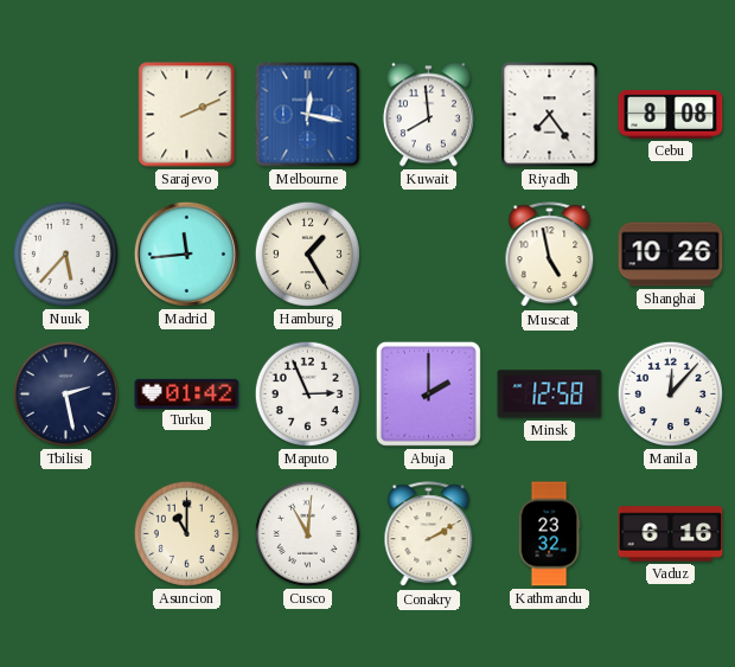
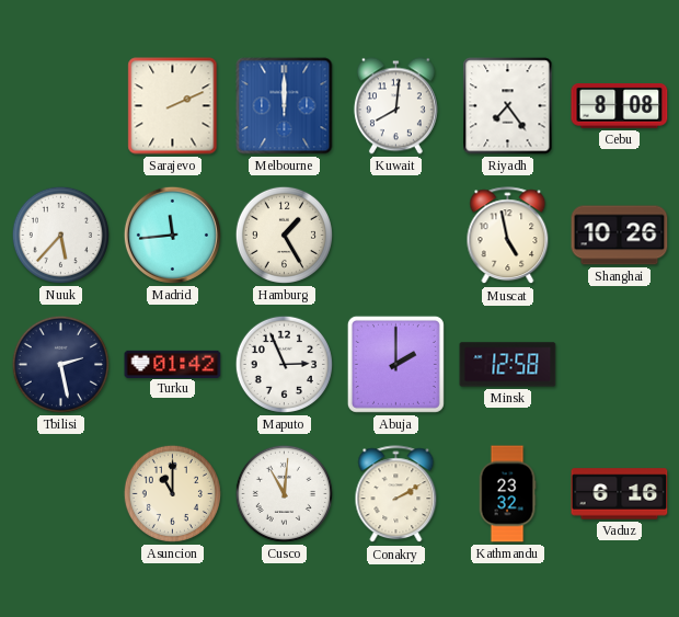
Melbourne: 12:17 -> 12:00 (285, 106)
Kuwait: 7:59 -> 8:01 (395, 106)
Manila: 12:07 -> none (670, 393)
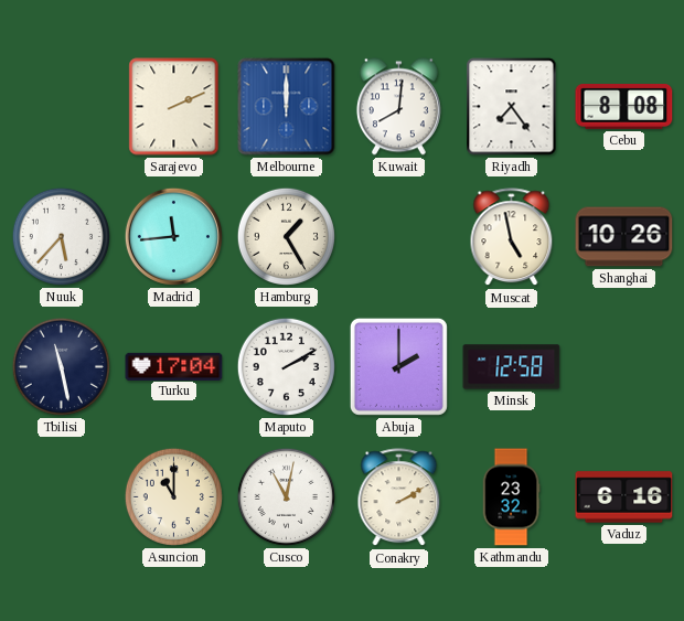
Tbilisi: 2:28 -> 11:28 (61, 366)
Turku: 01:42 -> 17:04 (174, 366)
Maputo: 2:56 -> 2:10 (286, 366)
Cusco: 11:01 -> 11:02 (286, 496)
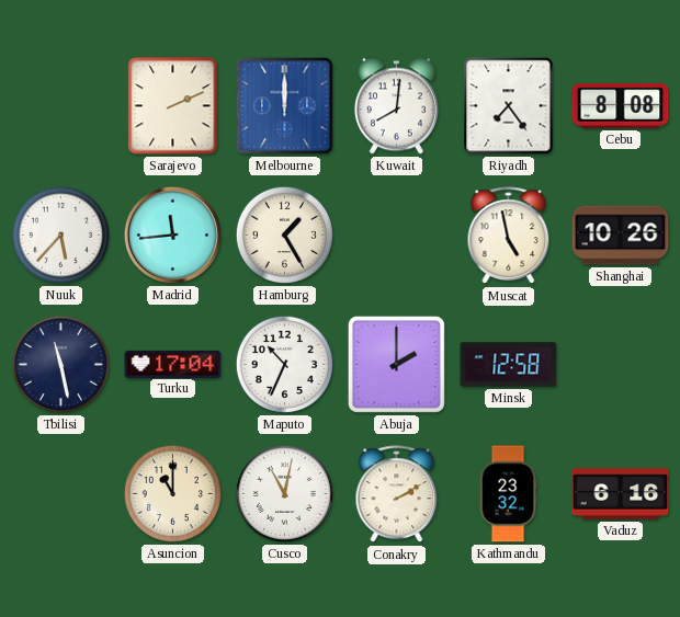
Maputo: 2:10 -> 10:34 (284, 364)
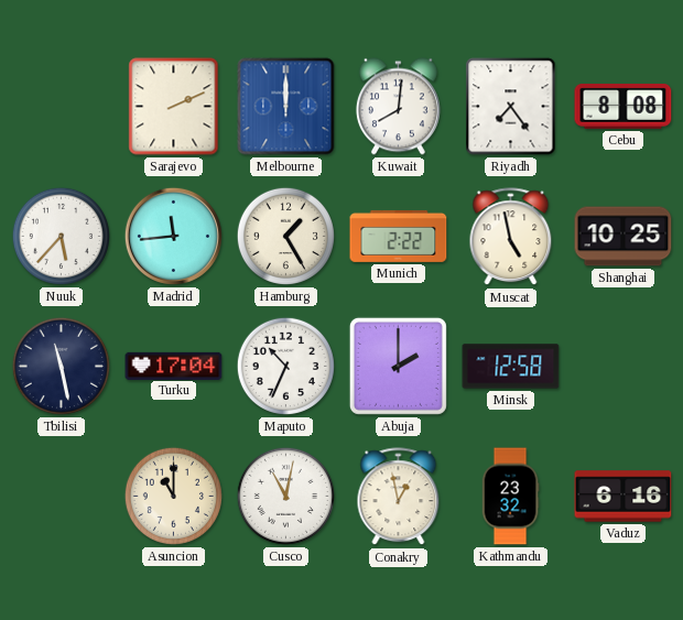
Munich: none -> 2:22 (399, 236)
Shanghai: 10:26 -> 10:25 (624, 237)
Conakry: 2:10 -> 12:58 (399, 497)
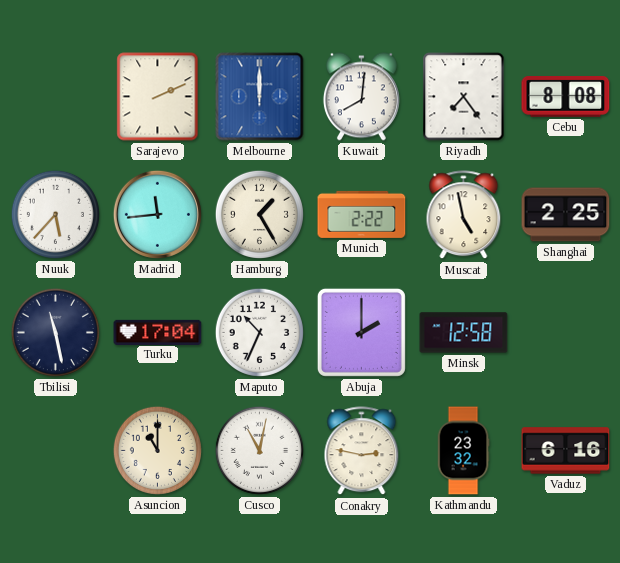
Shanghai: 10:25 -> 2:25 (566, 215)
Conakry: 12:58 -> 2:47 (362, 451)
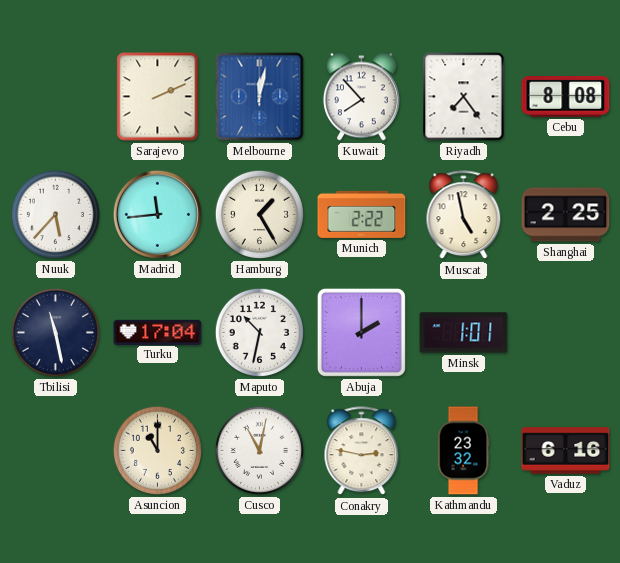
Melbourne: 12:00 -> 12:02 (260, 97)
Kuwait: 8:01 -> 7:53 (361, 97)
Maputo: 10:34 -> 10:32 (259, 332)
Minsk: 12:58 -> 1:01 (464, 333)
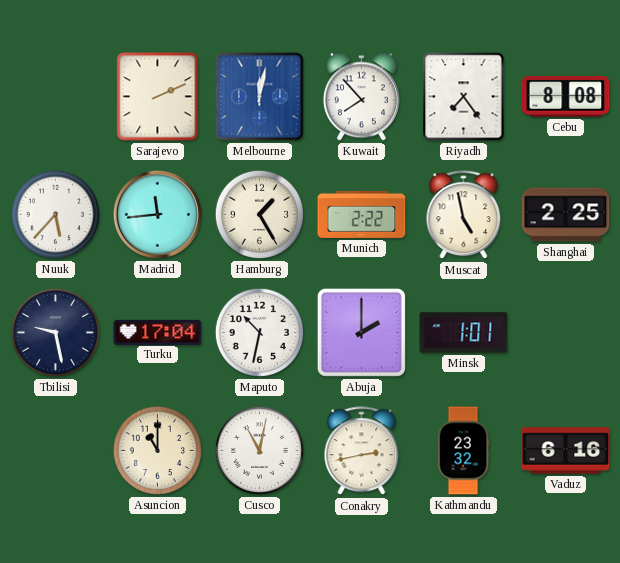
Tbilisi: 11:28 -> 9:28 (55, 332)
Conakry: 2:47 -> 2:43 (362, 451)
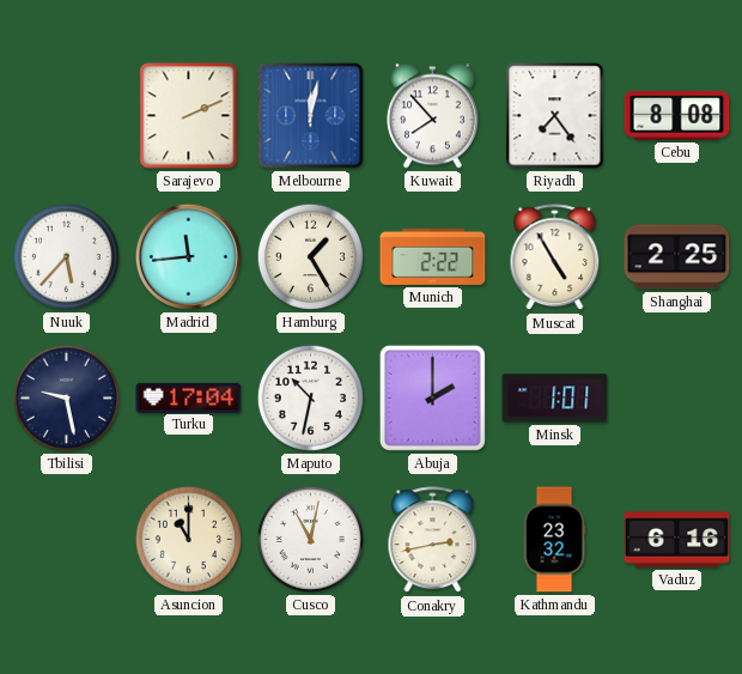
Muscat: 4:58 -> 4:55 (555, 257)
